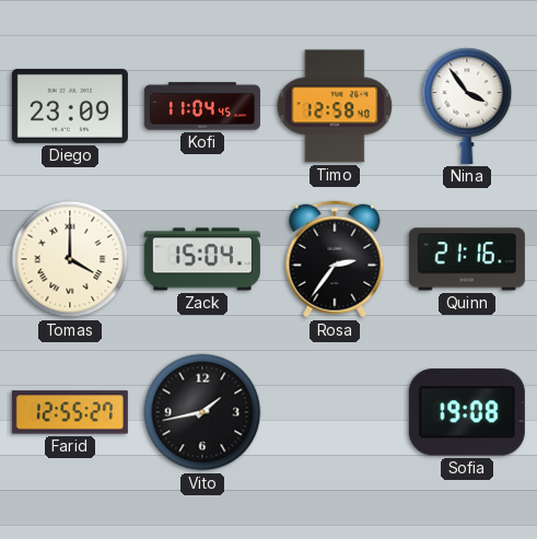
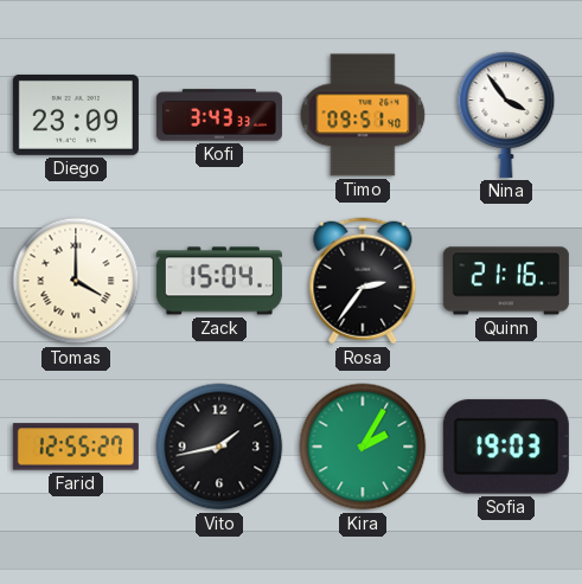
Kofi: 11:04 -> 3:43 (219, 115)
Timo: 12:58 -> 09:51 (363, 115)
Kira: none -> 2:05 (363, 447)
Sofia: 19:08 -> 19:03 (506, 447)
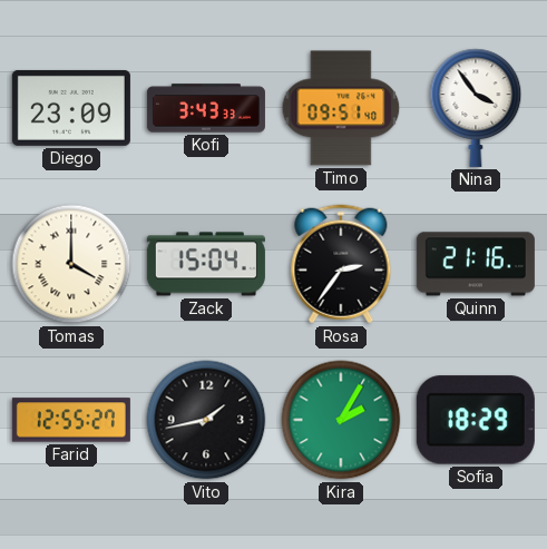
Sofia: 19:03 -> 18:29 (476, 420)
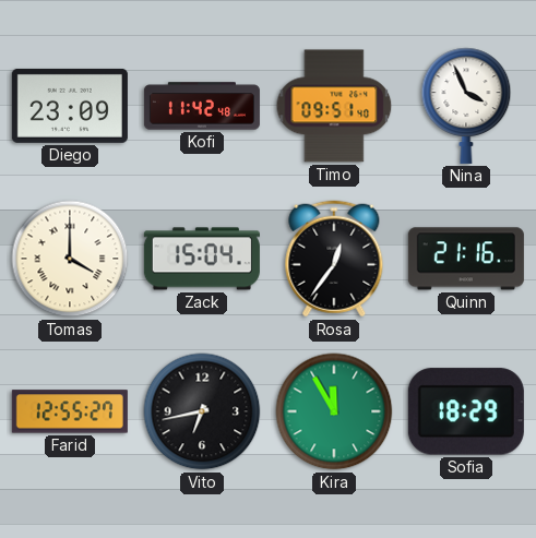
Kofi: 3:43 -> 11:42 (202, 106)
Nina: 3:54 -> 3:56 (466, 106)
Rosa: 2:36 -> 12:36 (334, 259)
Vito: 1:43 -> 6:43 (202, 411)
Kira: 2:05 -> 11:55 (334, 411)
